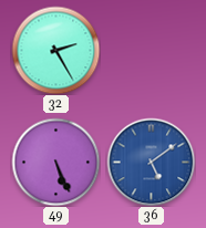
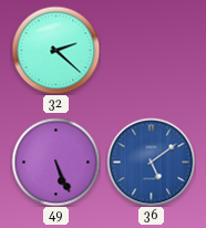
32: 2:25 -> 2:22 (55, 50)
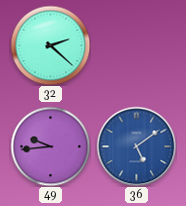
49: 5:26 -> 9:44 (50, 146)
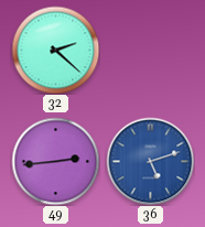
49: 9:44 -> 2:44 (55, 161)
36: 5:09 -> 5:12 (150, 161)
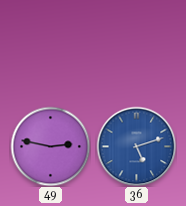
32: 2:22 -> none (55, 50)
49: 2:44 -> 2:47 (50, 146)
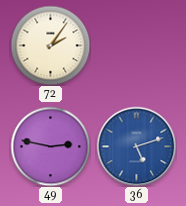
72: none -> 2:06 (50, 45)
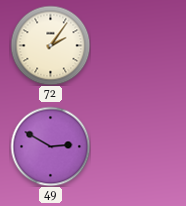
49: 2:47 -> 2:50 (50, 146)
36: 5:12 -> none (136, 146)
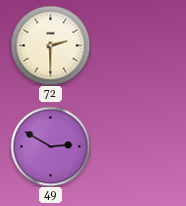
72: 2:06 -> 2:30 (50, 45)
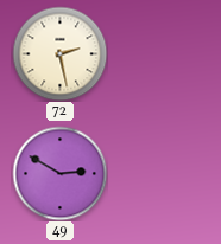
72: 2:30 -> 2:28 (59, 53)
